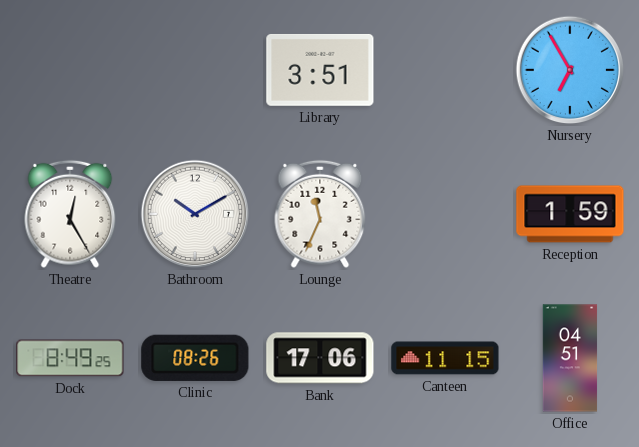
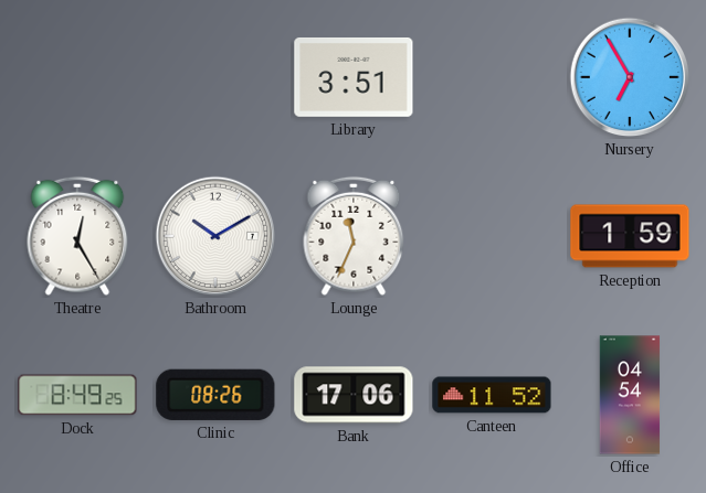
Canteen: 11:15 -> 11:52 (492, 395)
Office: 04:51 -> 04:54 (630, 395)
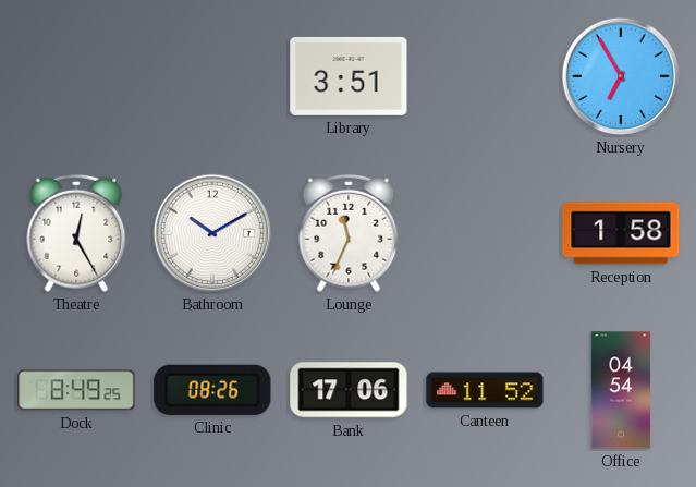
Reception: 1:59 -> 1:58 (621, 233)
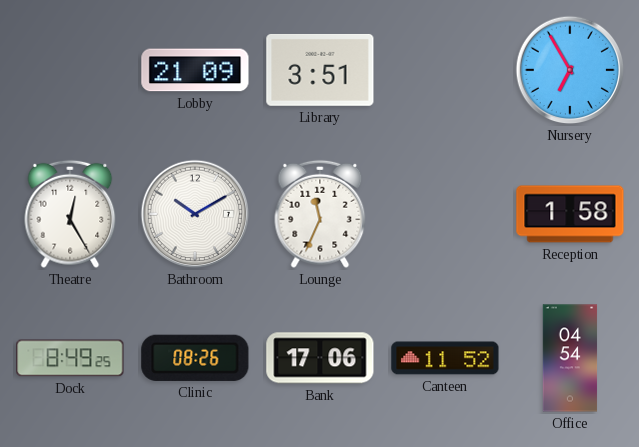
Lobby: none -> 21:09 (195, 70)
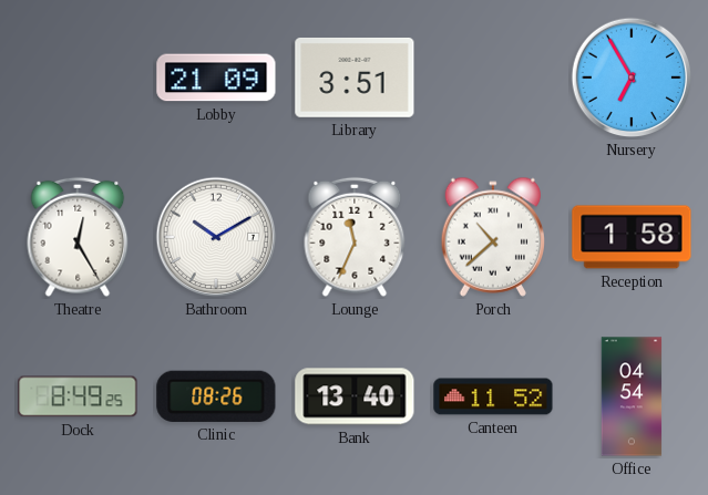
Porch: none -> 10:38 (492, 237)
Bank: 17:06 -> 13:40 (355, 396)
